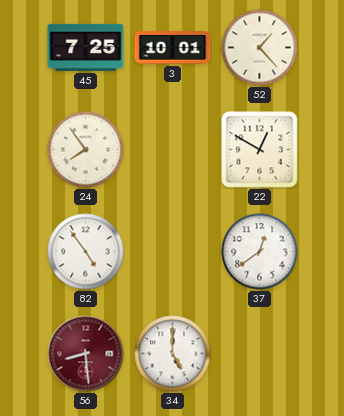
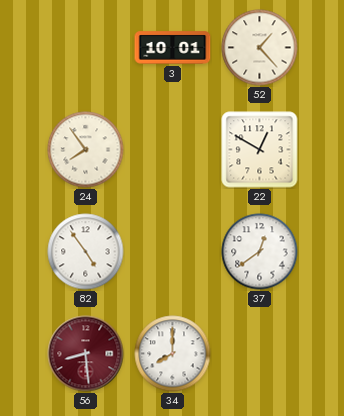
45: 7:25 -> none (86, 47)
34: 5:00 -> 8:00 (173, 354)
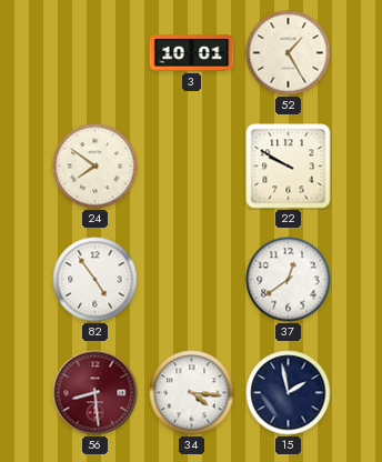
52: 1:23 -> 1:25 (289, 53)
24: 7:54 -> 7:51 (95, 167)
22: 12:50 -> 9:50 (289, 167)
34: 8:00 -> 4:16 (192, 393)
15: none -> 1:58 (289, 393)
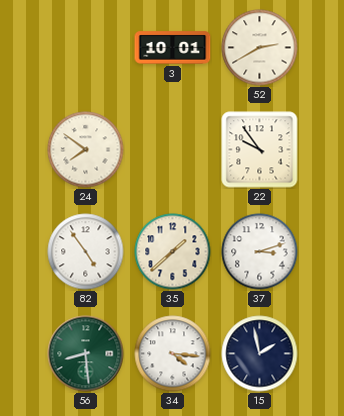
52: 1:25 -> 2:40 (260, 48)
22: 9:50 -> 9:54 (260, 150)
35: none -> 1:38 (173, 252)
37: 12:39 -> 3:12 (260, 252)
56 dial: burgundy -> green (86, 354)
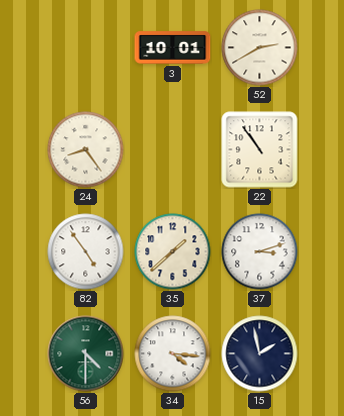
24: 7:51 -> 8:24 (86, 150)
22: 9:54 -> 10:54 (260, 150)
56: 8:29 -> 4:30 (86, 354)
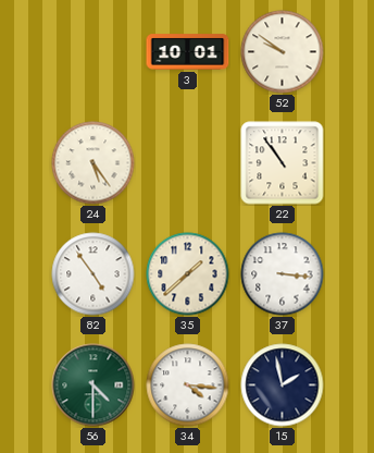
52: 2:40 -> 9:51 (283, 52)
24: 8:24 -> 5:24 (93, 163)
37: 3:12 -> 3:16 (283, 274)
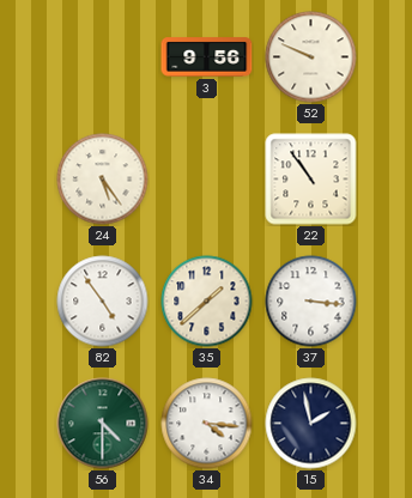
3: 10:01 -> 9:56 (207, 57)
52: 9:51 -> 9:49 (311, 57)
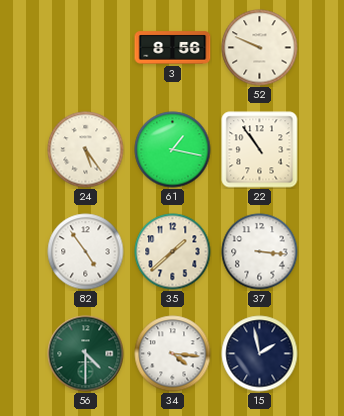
3: 9:56 -> 8:56 (173, 48)
61: none -> 1:17 (173, 150)
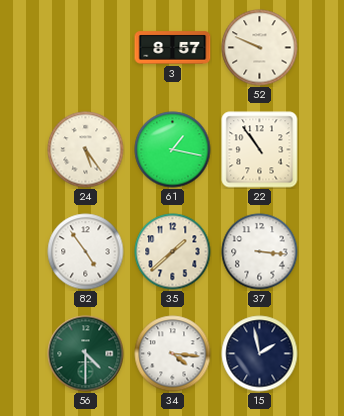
3: 8:56 -> 8:57 (173, 48)
